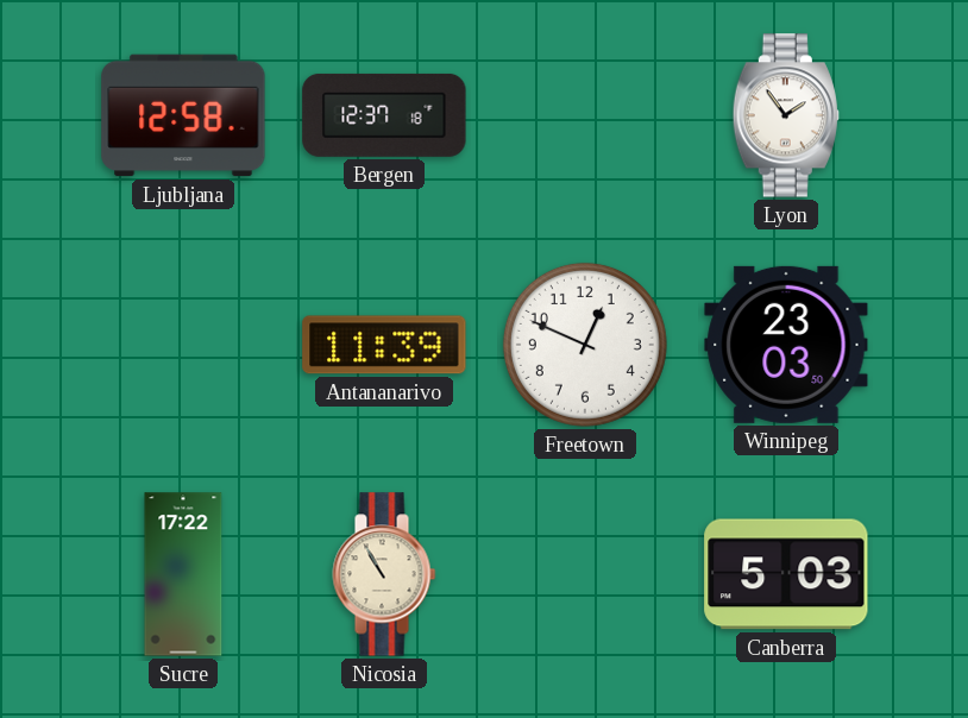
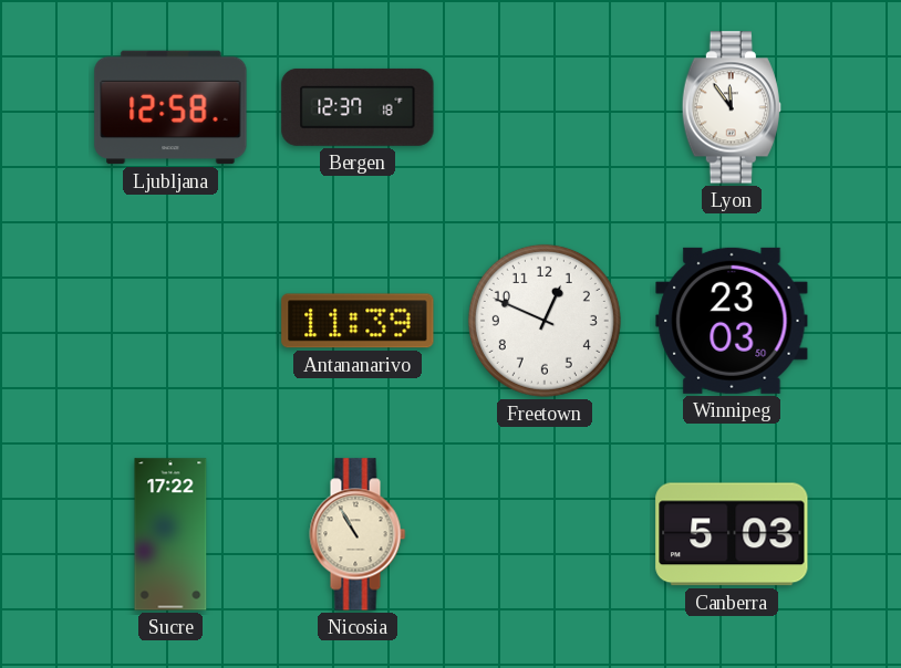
Lyon: 1:54 -> 11:54 (732, 107)
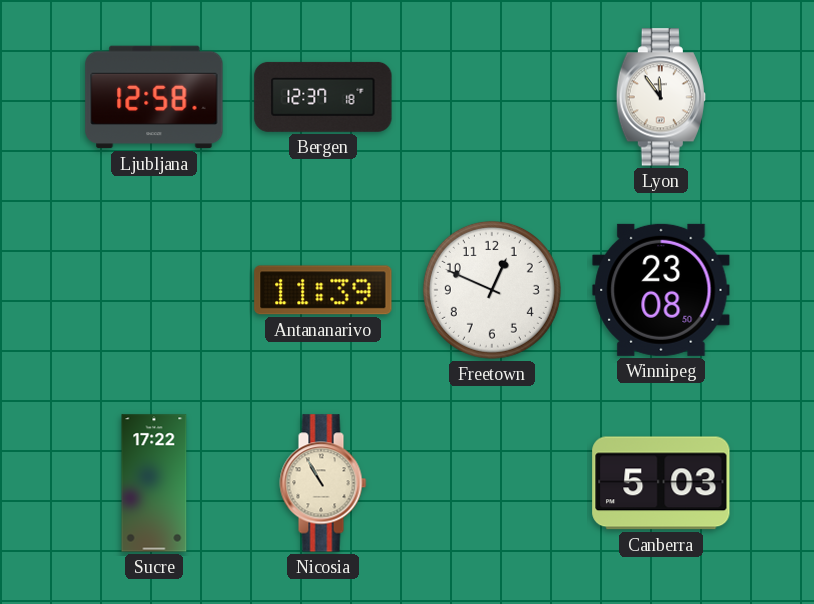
Winnipeg: 23:03 -> 23:08 (661, 290)
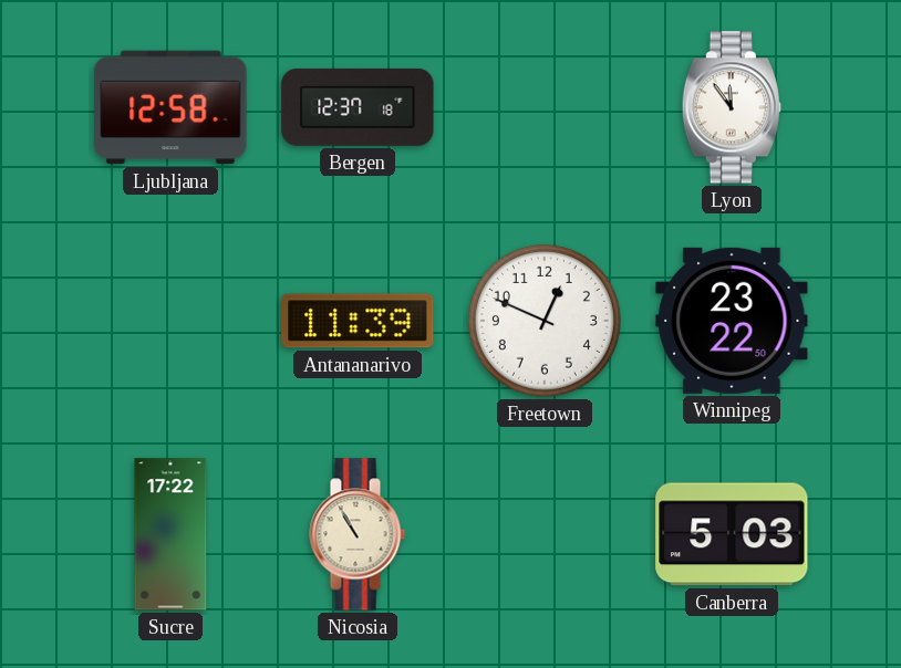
Winnipeg: 23:08 -> 23:22 (732, 321)
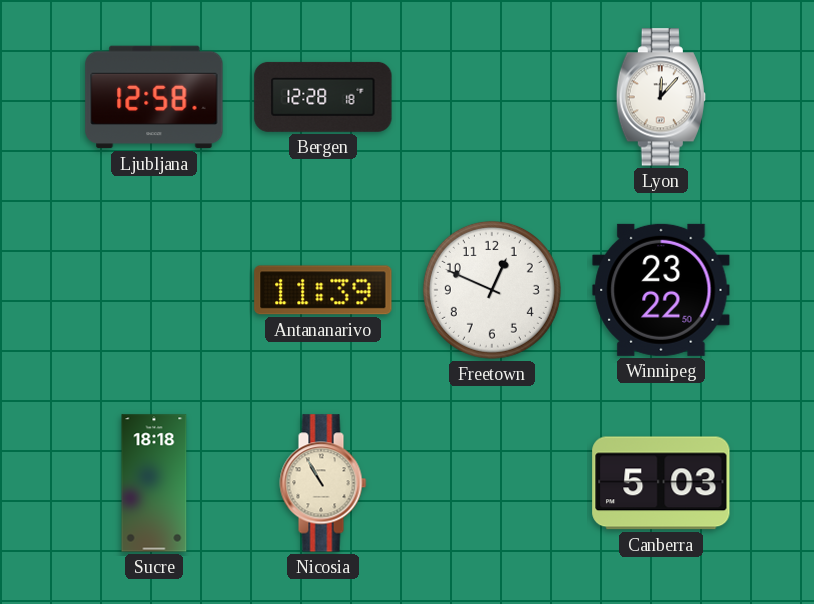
Bergen: 12:37 -> 12:28 (323, 97)
Lyon: 11:54 -> 12:07 (661, 97)
Sucre: 17:22 -> 18:18 (154, 483)
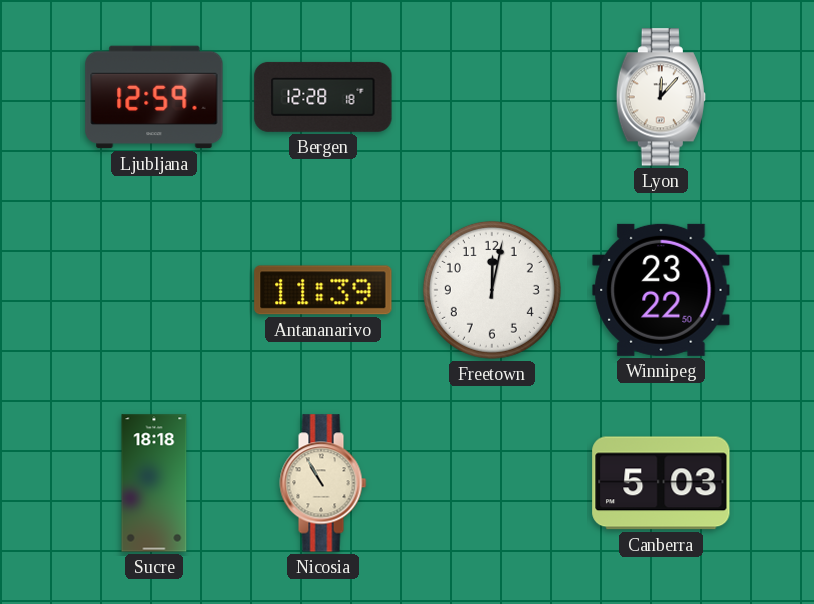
Ljubljana: 12:58 -> 12:59 (154, 97)
Freetown: 12:49 -> 12:02 (492, 290)
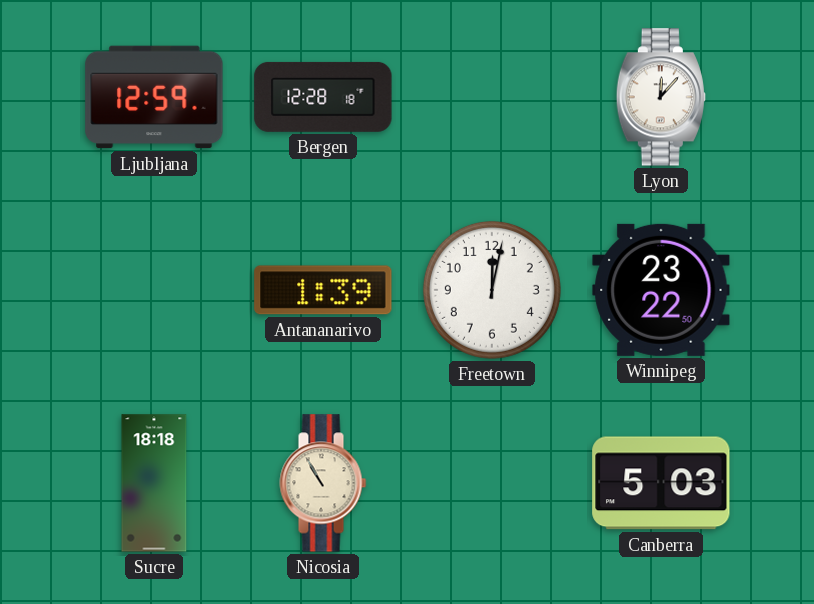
Antananarivo: 11:39 -> 1:39 (323, 290)
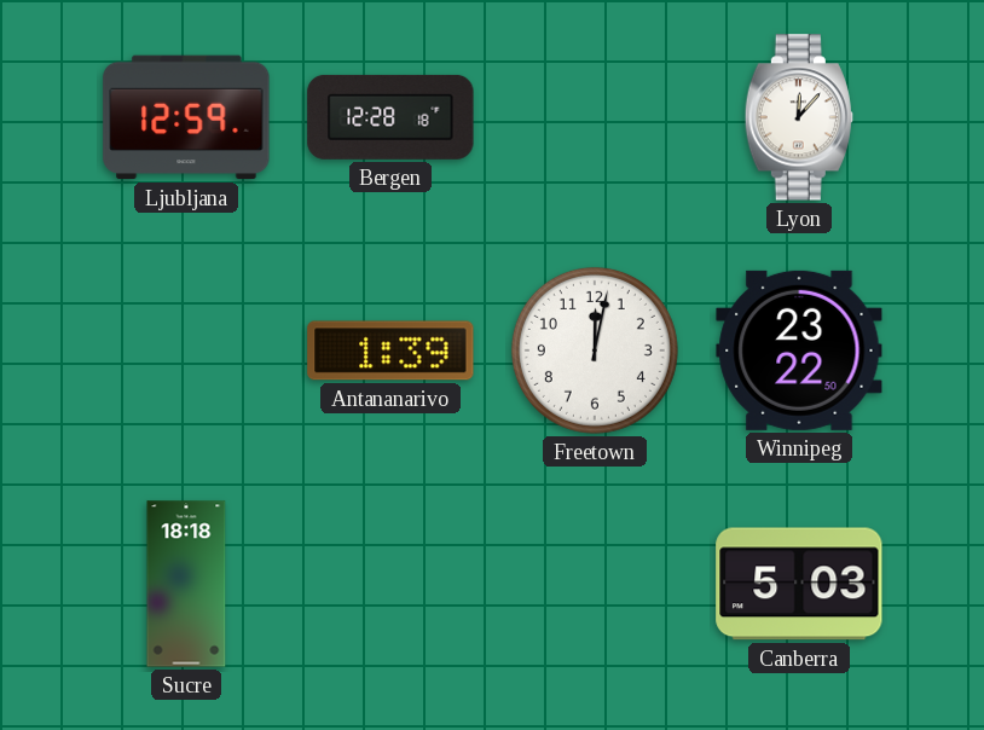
Nicosia: 10:55 -> none (323, 483)
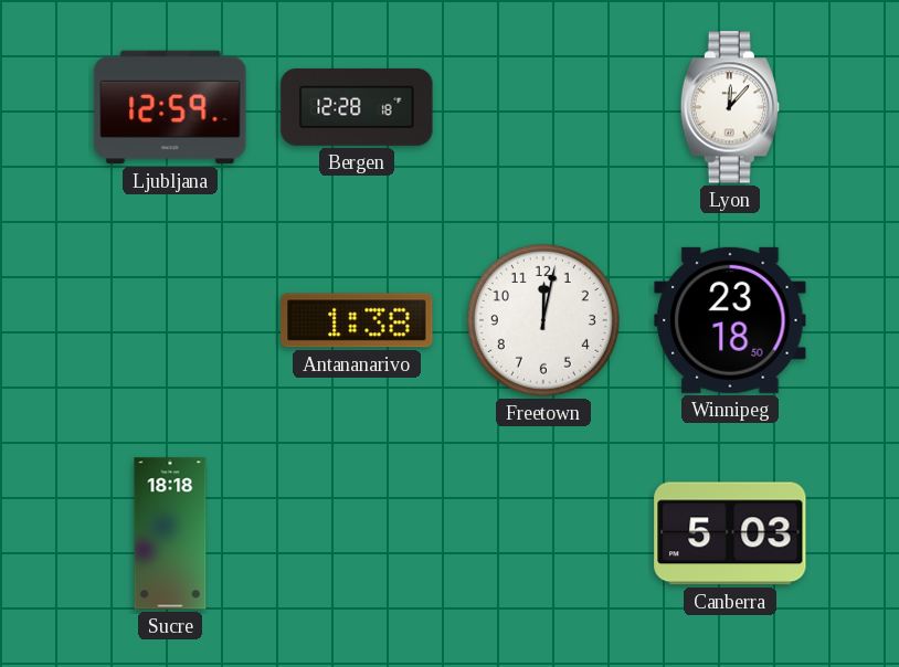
Antananarivo: 1:39 -> 1:38 (357, 320)
Winnipeg: 23:22 -> 23:18 (730, 320)
